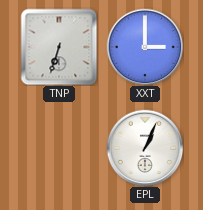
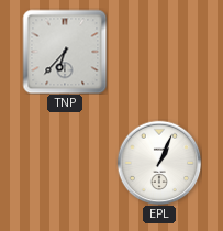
TNP: 6:33 -> 6:37 (65, 52)
XXT: 3:00 -> none (145, 47)
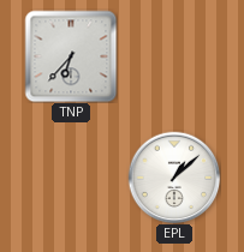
EPL: 1:04 -> 1:08 (174, 178)
